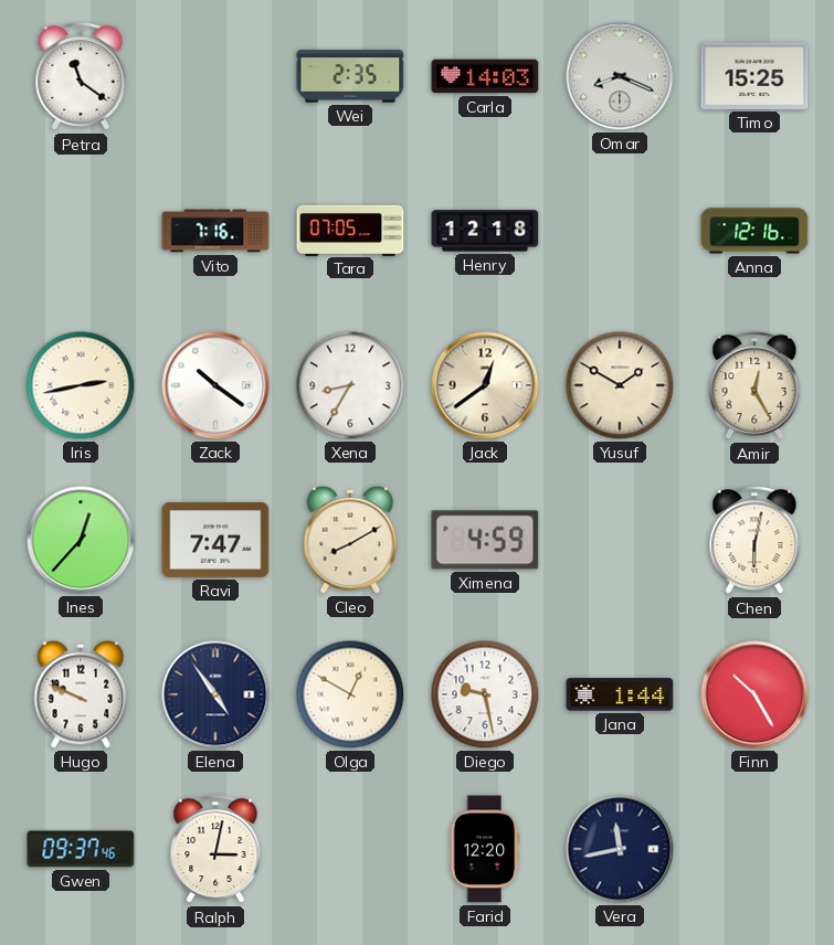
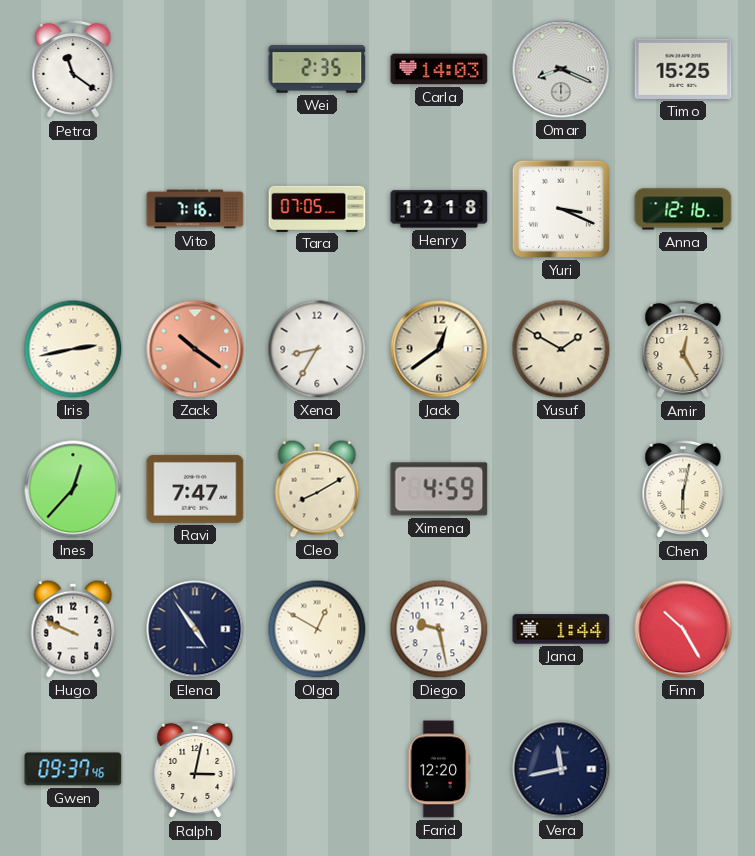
Yuri: none -> 3:19 (561, 209)
Zack dial: white -> salmon (195, 349)
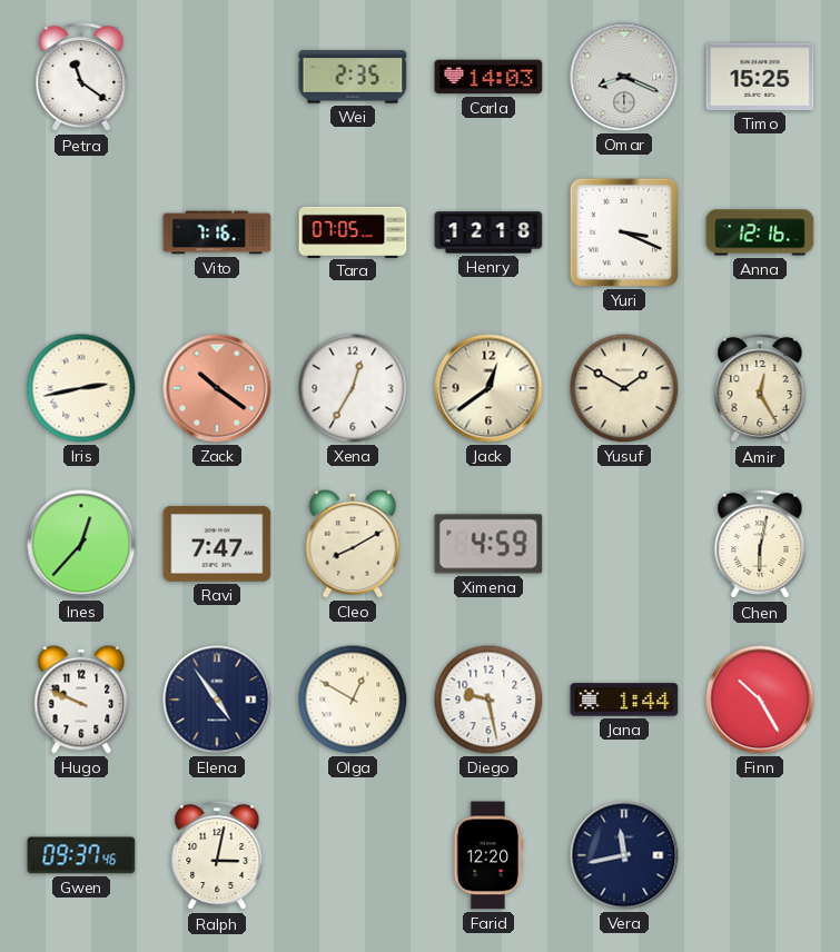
Xena: 8:35 -> 12:35 (353, 388)
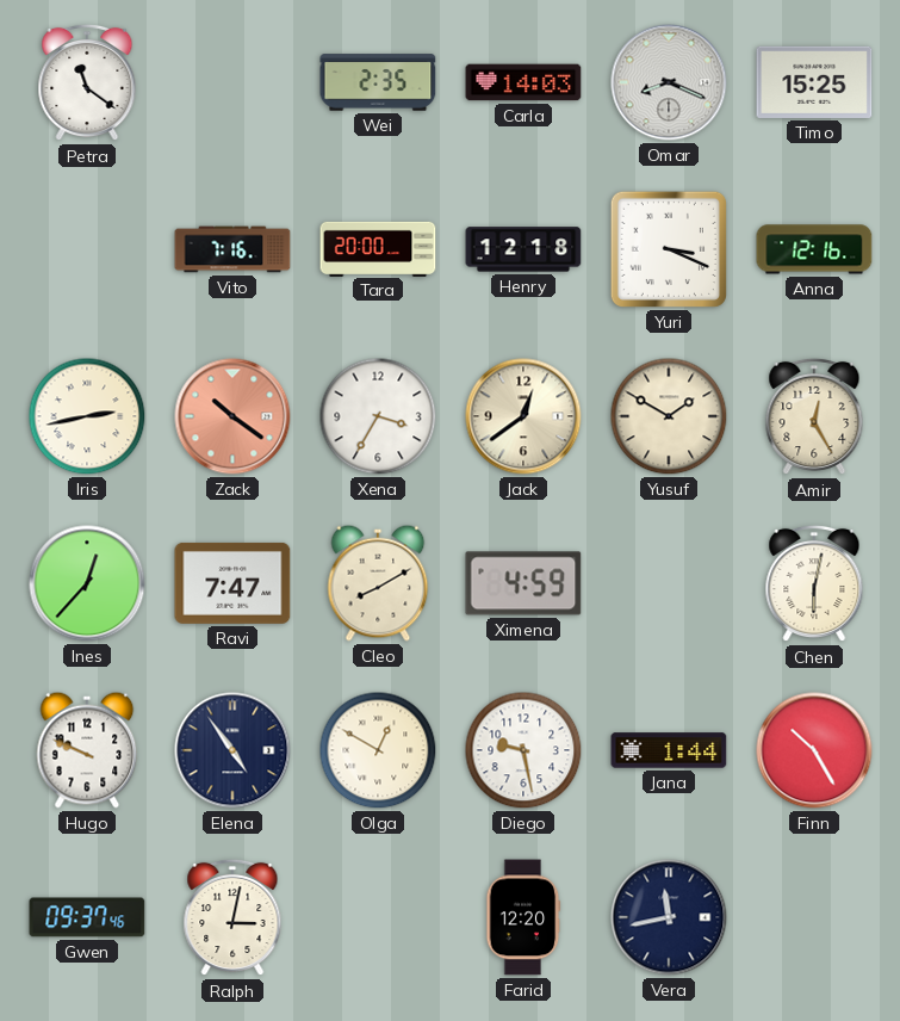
Tara: 07:05 -> 20:00 (378, 248)
Xena: 12:35 -> 3:35 (378, 416)
